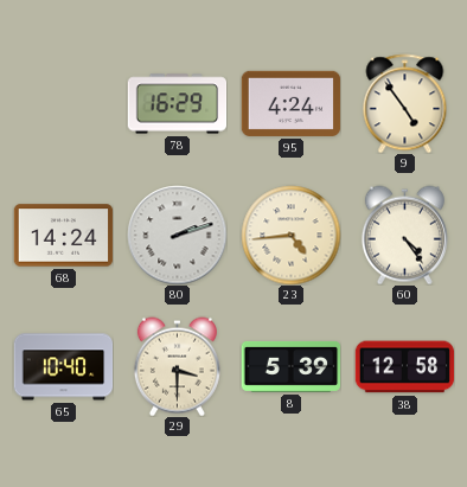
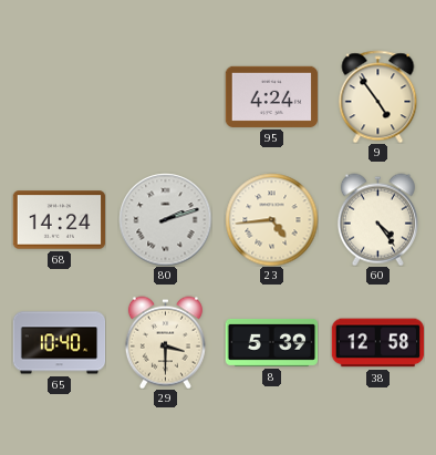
78: 16:29 -> none (177, 104)
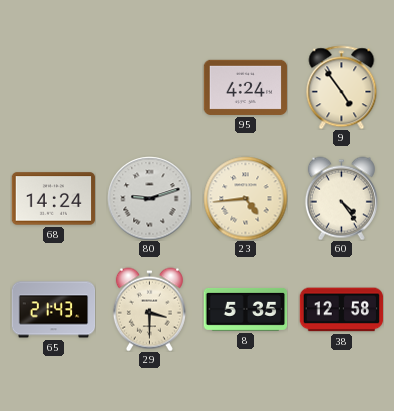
80: 2:12 -> 9:12 (149, 198)
65: 10:40 -> 21:43 (53, 310)
8: 5:39 -> 5:35 (245, 309)
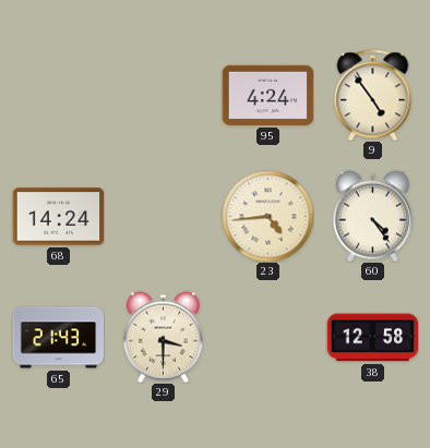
80: 9:12 -> none (149, 198)
8: 5:35 -> none (245, 309)
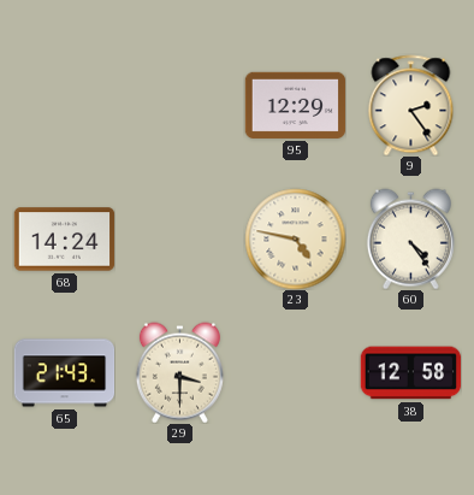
95: 4:24 -> 12:29 (295, 105)
9: 4:54 -> 2:24 (411, 105)
23: 4:44 -> 4:47 (295, 238)
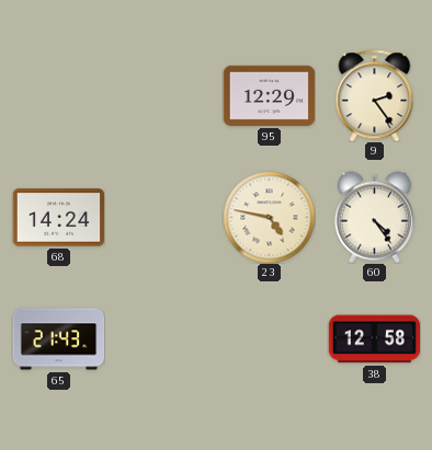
29: 3:30 -> none (179, 372)
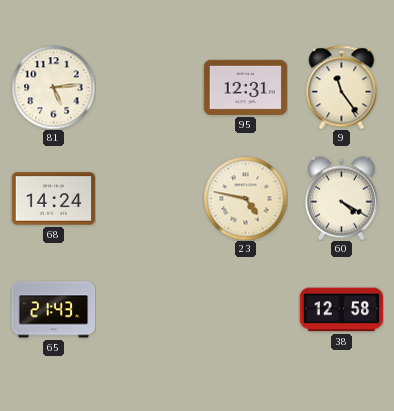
81: none -> 5:14 (53, 87)
95: 12:29 -> 12:31 (245, 87)
9: 2:24 -> 11:24 (342, 87)
60: 4:24 -> 4:20 (341, 198)
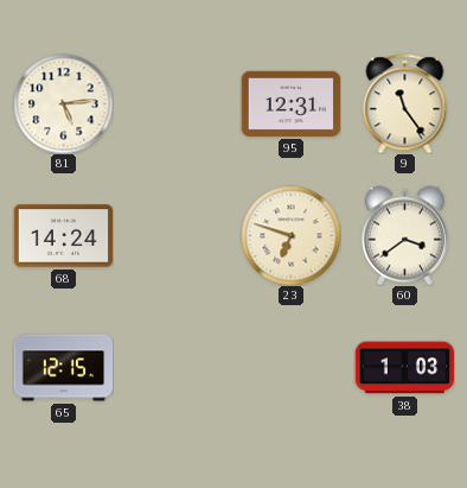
23: 4:47 -> 6:48 (290, 235)
60: 4:20 -> 3:39 (404, 235)
65: 21:43 -> 12:15 (63, 368)
38: 12:58 -> 1:03 (404, 368)
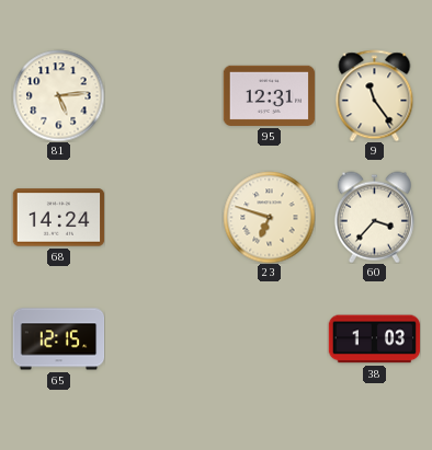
60: 3:39 -> 3:37 (374, 217)
